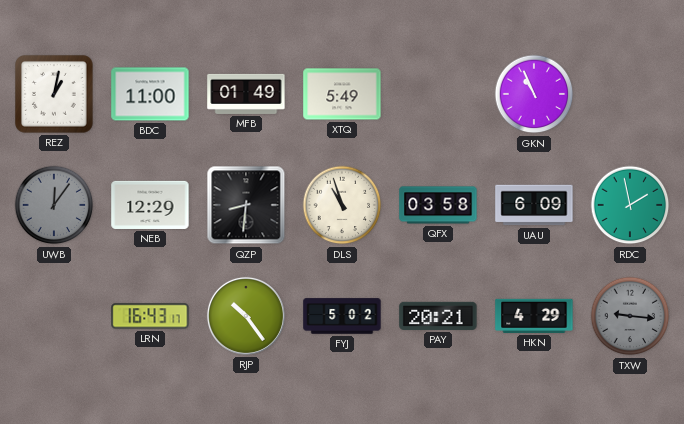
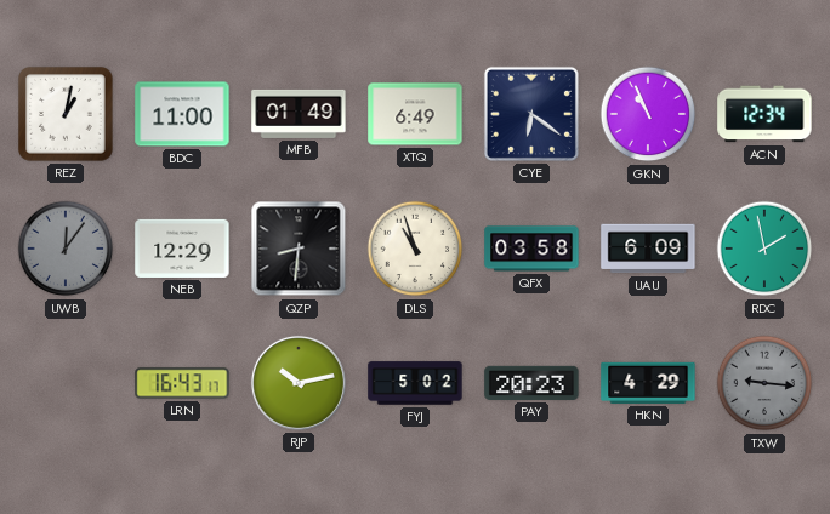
XTQ: 5:49 -> 6:49 (415, 114)
CYE: none -> 6:21 (531, 114)
ACN: none -> 12:34 (764, 114)
RJP: 10:24 -> 10:13 (299, 383)
PAY: 20:21 -> 20:23 (531, 383)
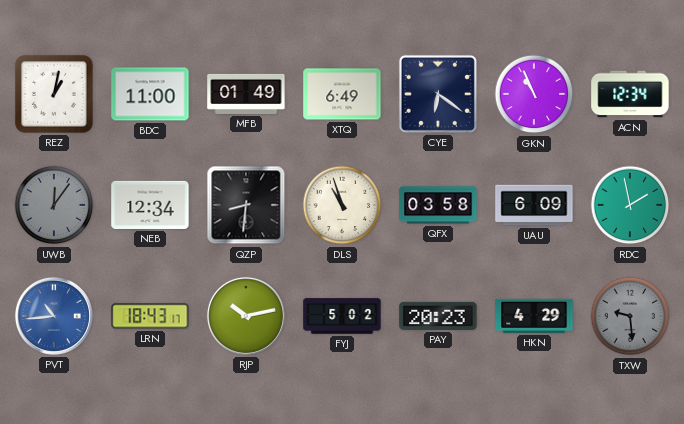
NEB: 12:29 -> 12:34 (150, 205)
PVT: none -> 10:44 (54, 316)
LRN: 16:43 -> 18:43 (150, 316)
TXW: 9:16 -> 9:29 (630, 316)
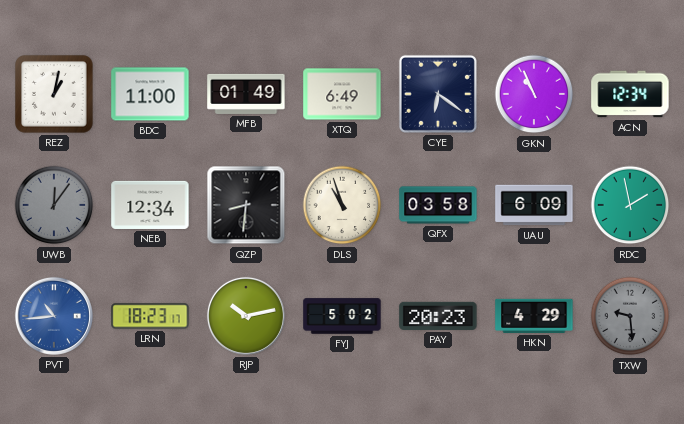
LRN: 18:43 -> 18:23 (150, 316)
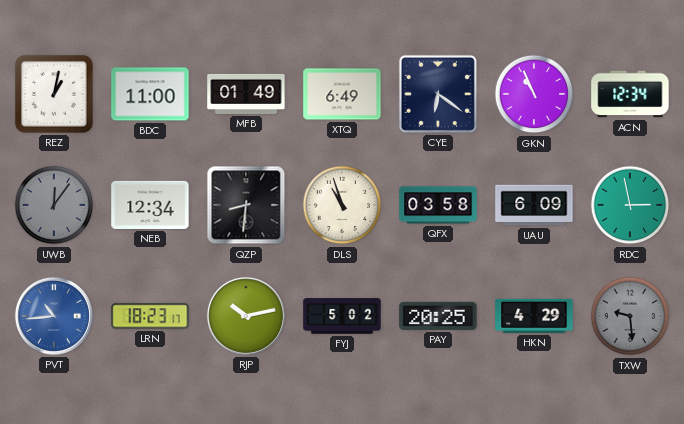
RDC: 1:58 -> 2:58 (630, 205)
PAY: 20:23 -> 20:25 (438, 316)
